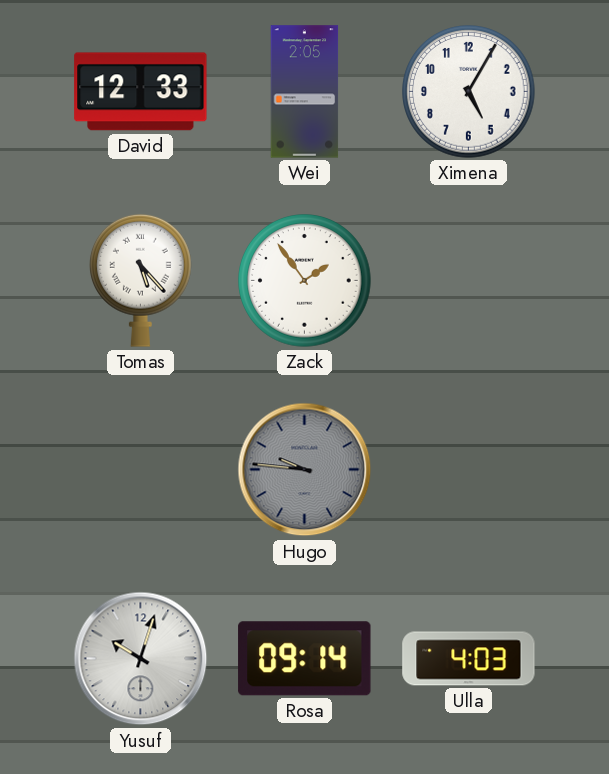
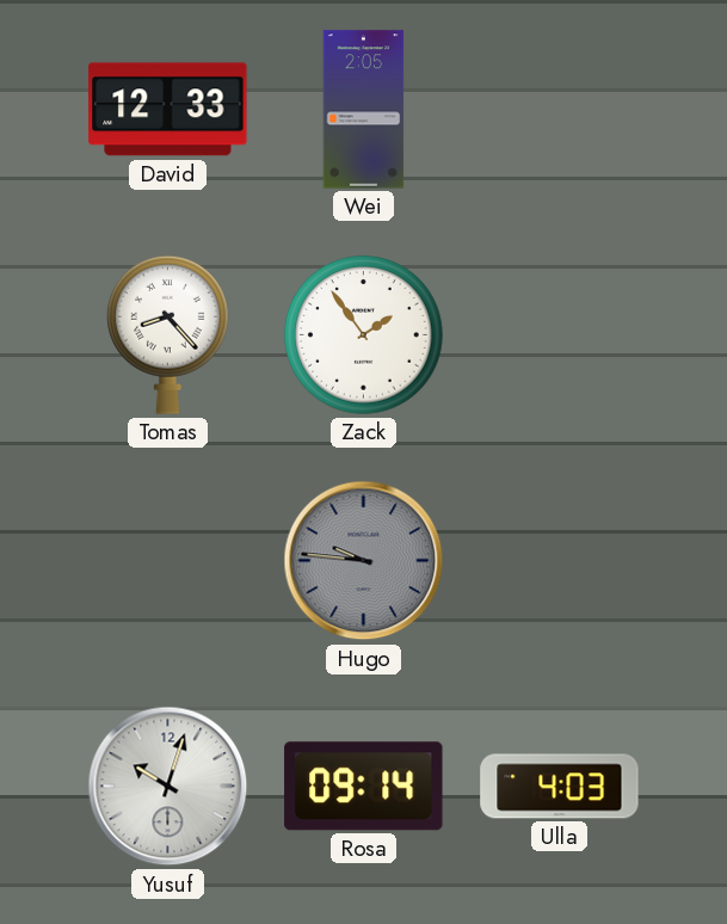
Ximena: 5:05 -> none (469, 92)
Tomas: 5:23 -> 8:23 (168, 334)
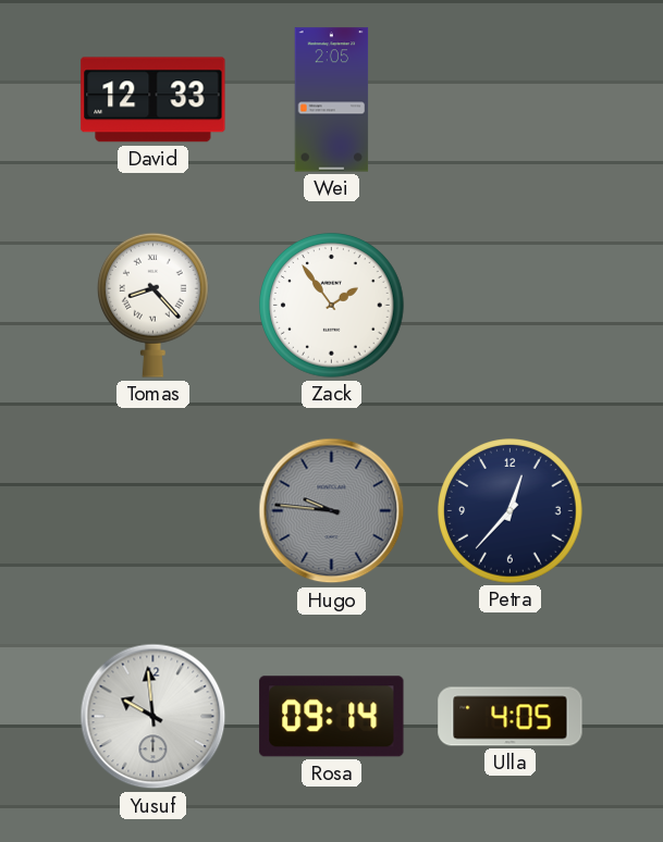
Petra: none -> 12:37 (511, 511)
Yusuf: 10:03 -> 9:59 (154, 717)
Ulla: 4:03 -> 4:05 (511, 717)
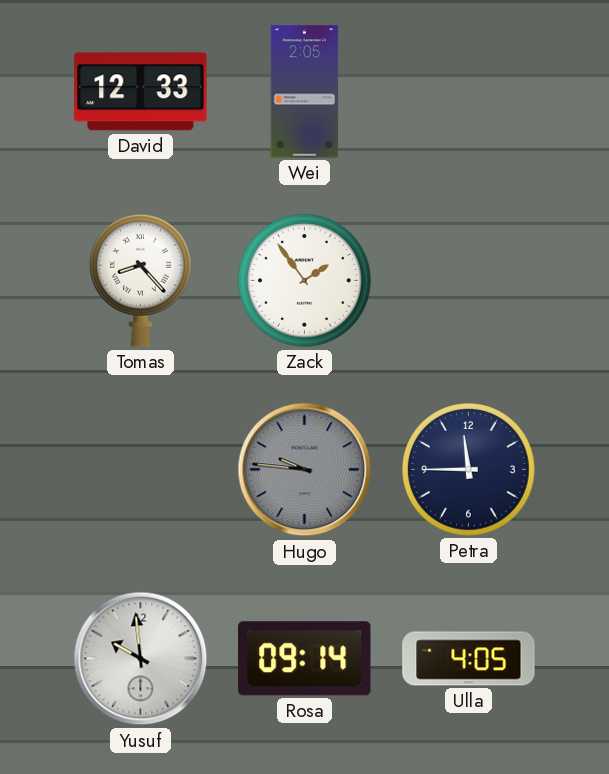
Petra: 12:37 -> 11:45 (469, 470)
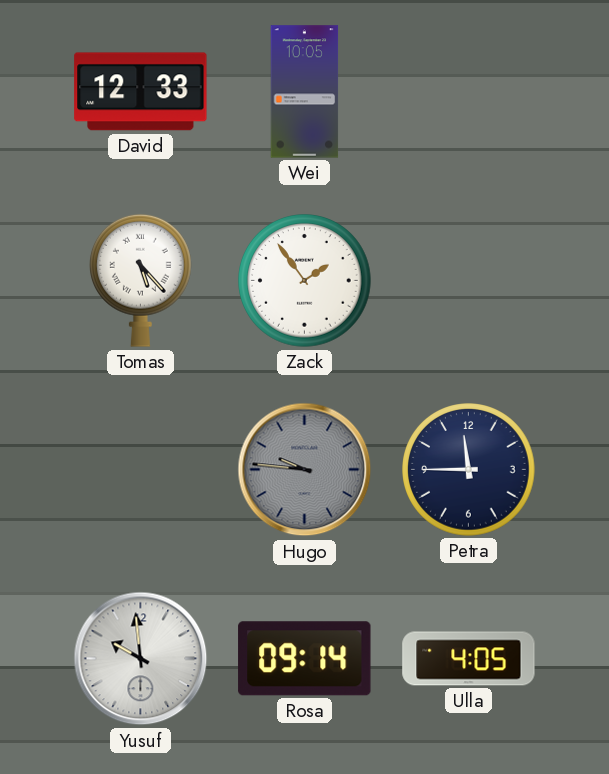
Wei: 2:05 -> 10:05 (305, 92)
Tomas: 8:23 -> 5:23 (141, 280)
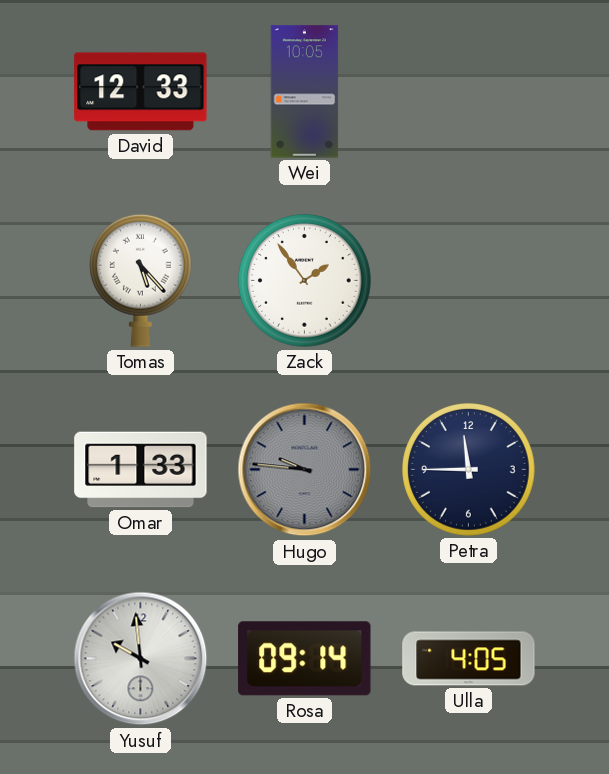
Omar: none -> 1:33 (141, 470)
